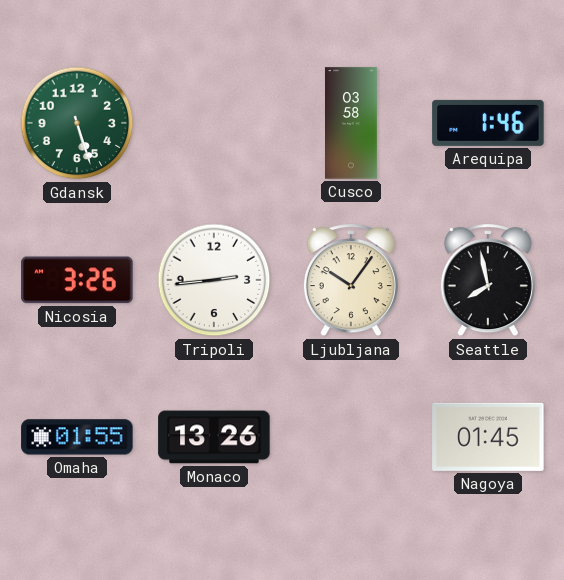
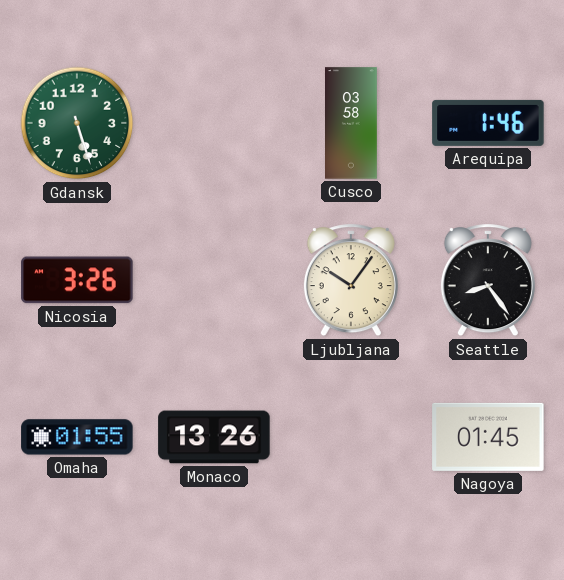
Tripoli: 2:44 -> none (214, 280)
Seattle: 7:58 -> 8:24 (488, 281)
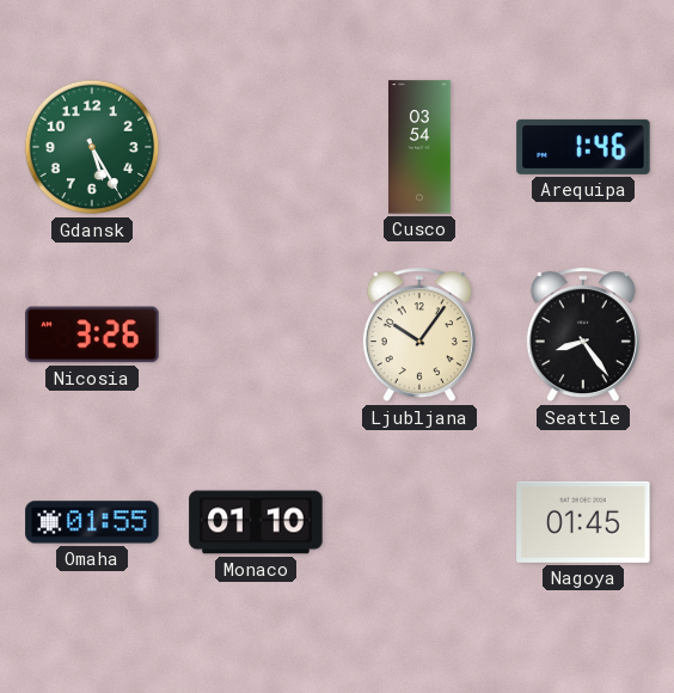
Gdansk: 5:27 -> 5:25 (92, 147)
Cusco: 03:58 -> 03:54 (419, 147)
Monaco: 13:26 -> 01:10 (256, 522)
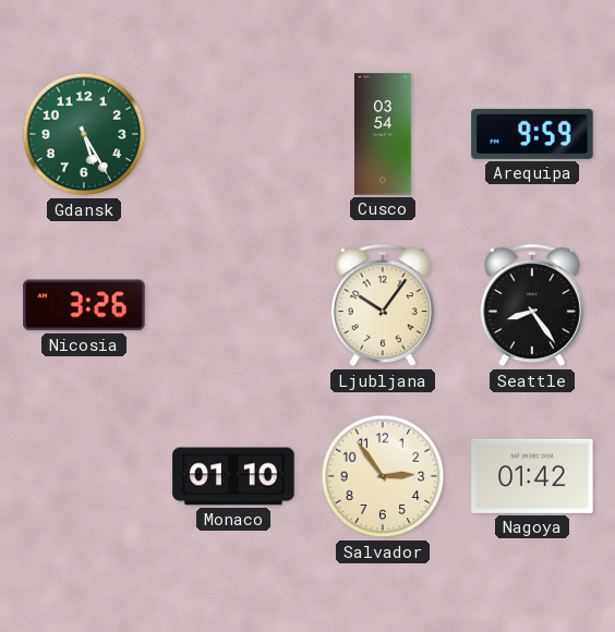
Arequipa: 1:46 -> 9:59 (532, 134)
Omaha: 01:55 -> none (92, 522)
Salvador: none -> 2:54 (383, 476)
Nagoya: 01:45 -> 01:42 (532, 476)
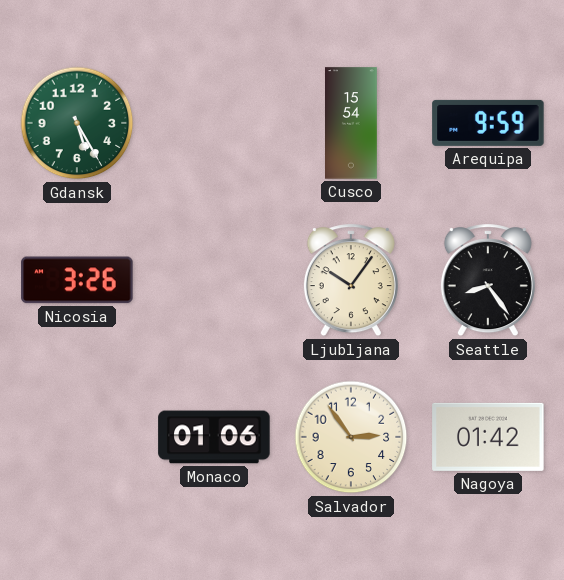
Cusco: 03:54 -> 15:54 (351, 123)
Monaco: 01:10 -> 01:06 (214, 437)
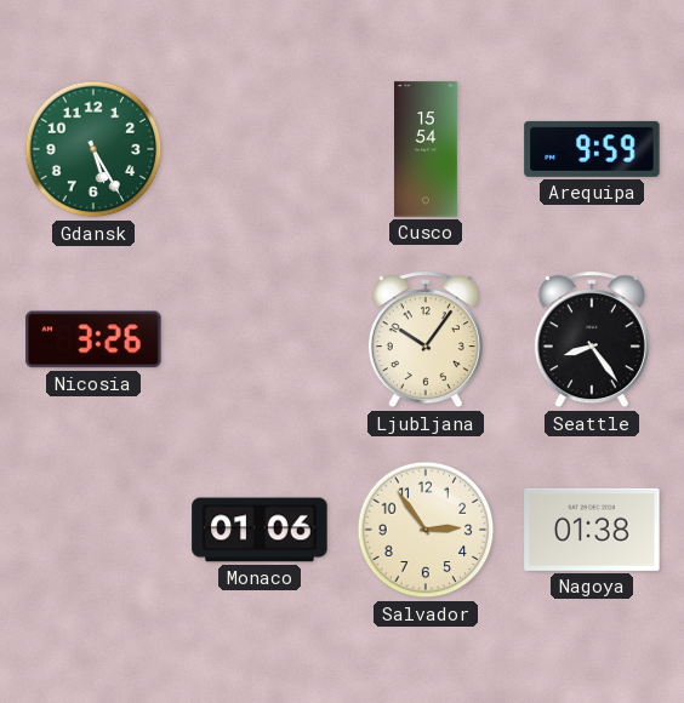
Nagoya: 01:42 -> 01:38 (592, 530)
